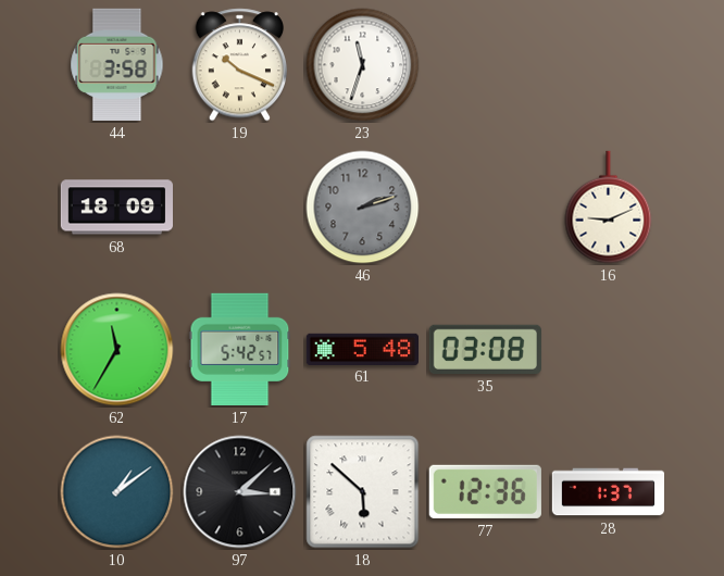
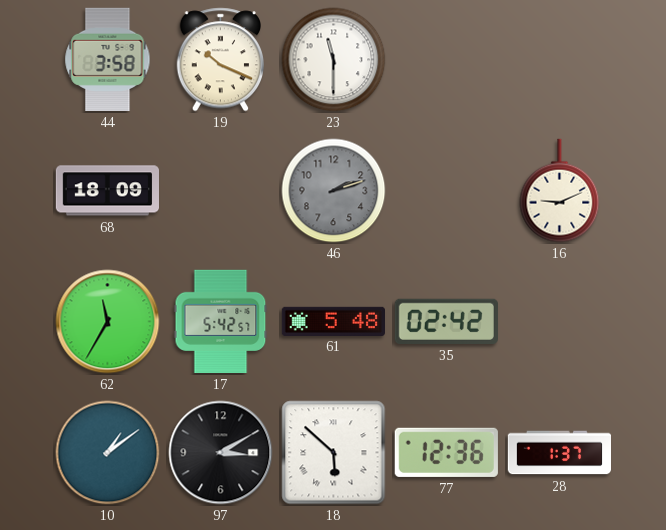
23: 11:33 -> 11:30 (334, 60)
35: 03:08 -> 02:42 (446, 321)
97: 3:08 -> 3:10 (221, 453)
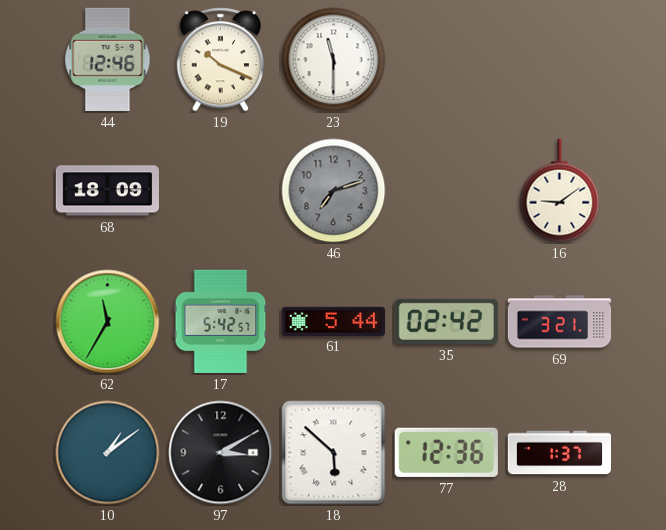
44: 3:58 -> 12:46 (108, 59)
46: 2:12 -> 7:12 (334, 191)
16: 9:11 -> 9:09 (560, 191)
61: 5:48 -> 5:44 (333, 321)
69: none -> 3:21 (560, 322)
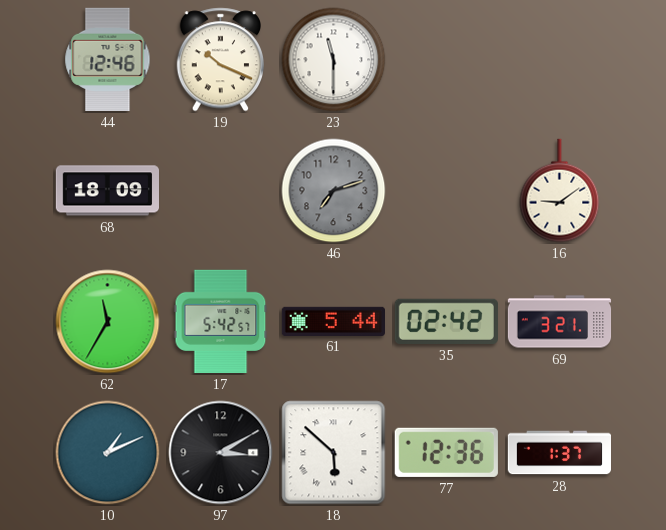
10: 1:09 -> 1:11 (108, 453)
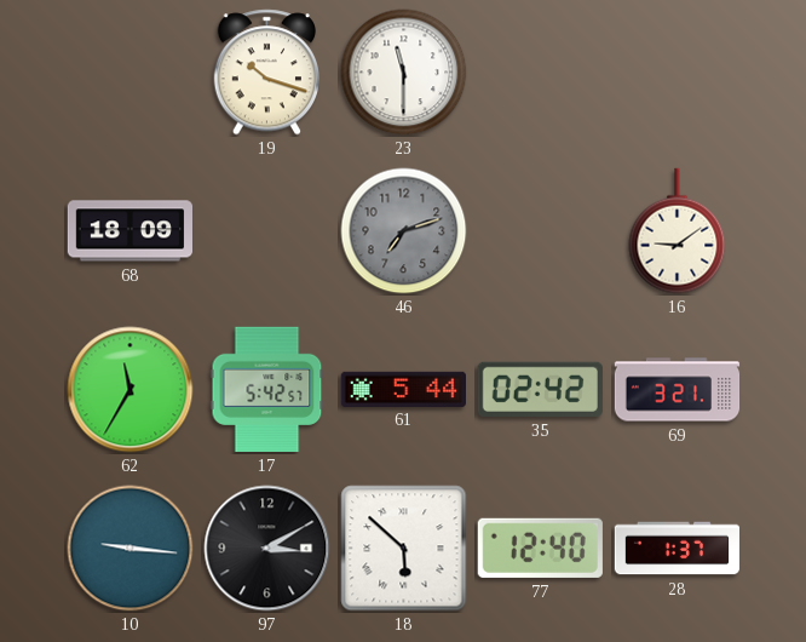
44: 12:46 -> none (108, 59)
19: 10:19 -> 10:18 (267, 73)
10: 1:11 -> 9:16 (131, 549)
77: 12:36 -> 12:40 (540, 548)
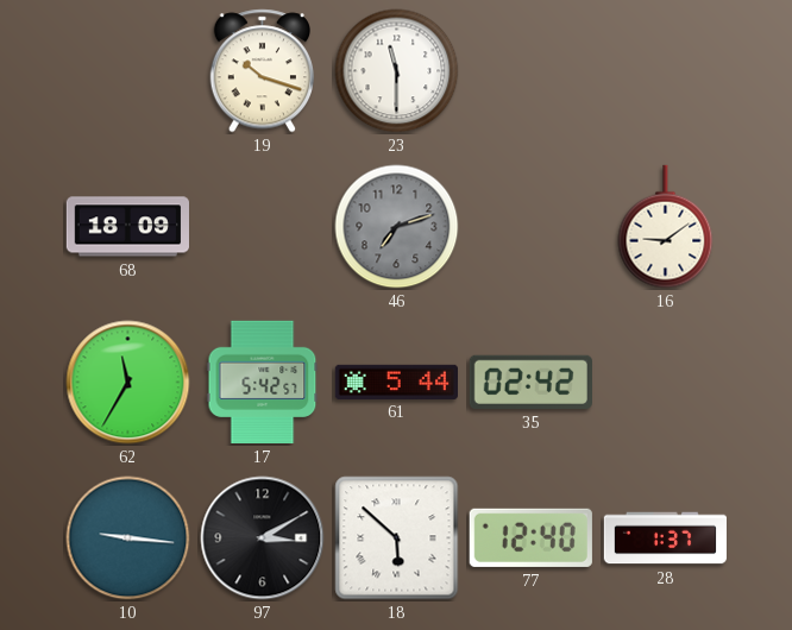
69: 3:21 -> none (678, 390)
